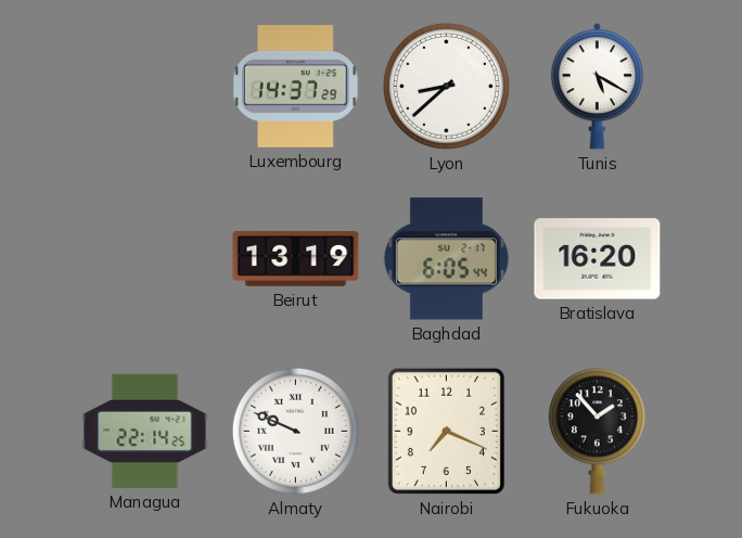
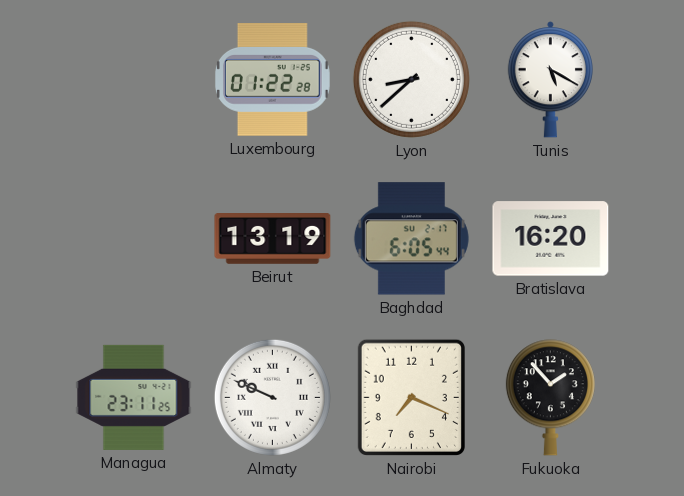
Luxembourg: 14:37 -> 01:22 (272, 80)
Managua: 22:14 -> 23:11 (134, 397)
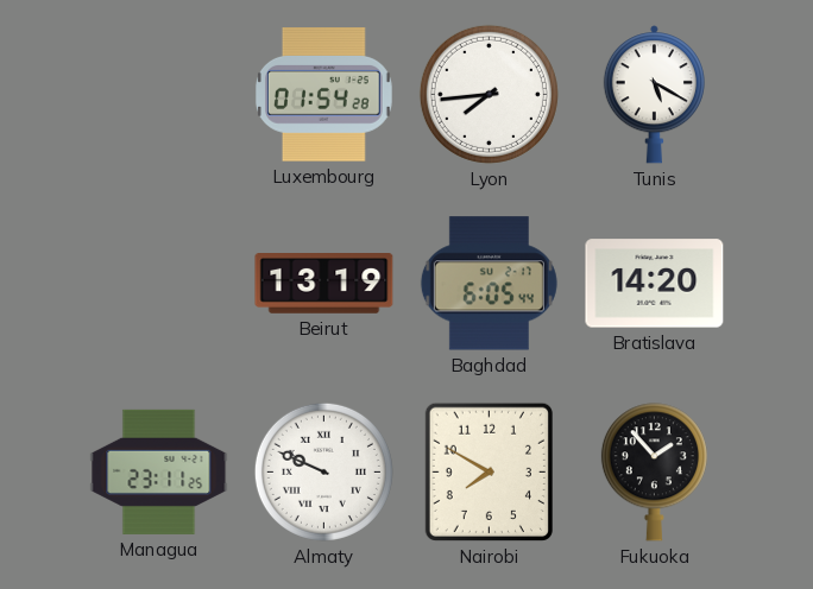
Luxembourg: 01:22 -> 01:54 (323, 95)
Lyon: 8:38 -> 7:44 (489, 94)
Bratislava: 16:20 -> 14:20 (655, 284)
Nairobi: 7:19 -> 7:50 (489, 471)
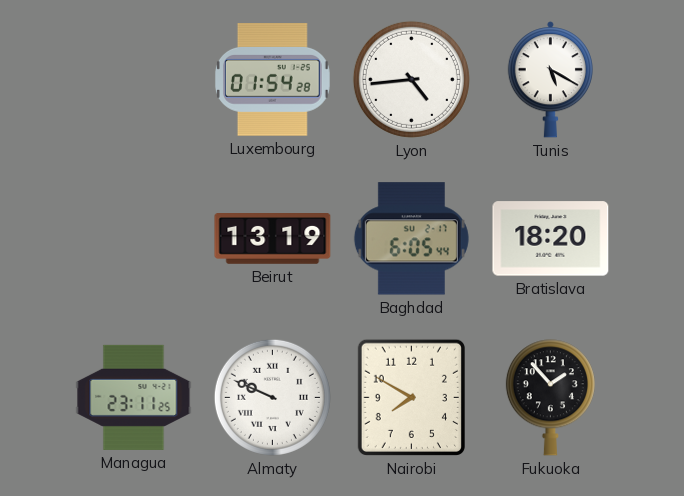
Lyon: 7:44 -> 4:44 (411, 79)
Bratislava: 14:20 -> 18:20 (551, 239)
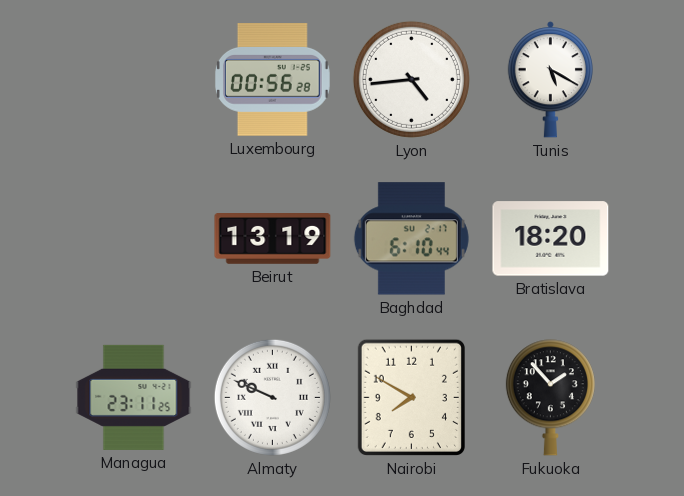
Luxembourg: 01:54 -> 00:56 (272, 80)
Baghdad: 6:05 -> 6:10 (411, 239)
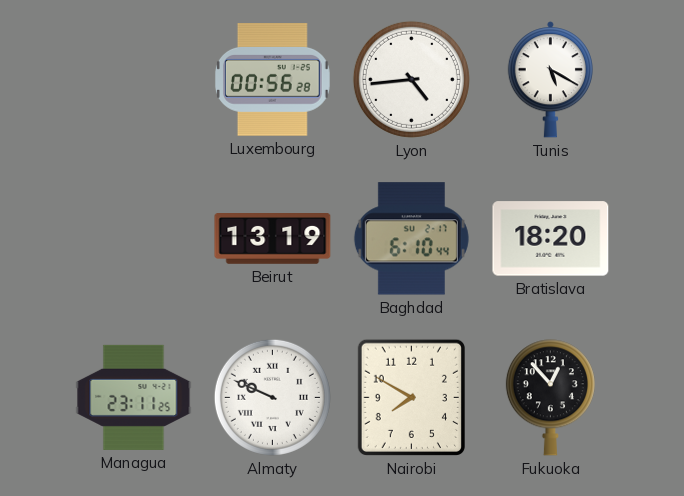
Fukuoka: 1:53 -> 12:53 (550, 398)
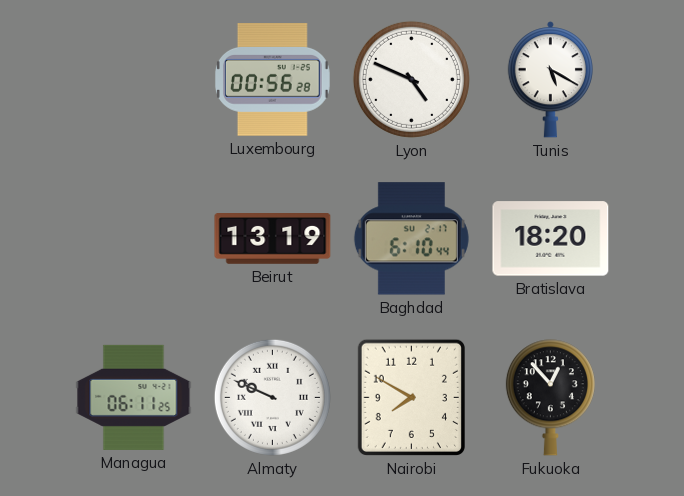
Lyon: 4:44 -> 4:49 (411, 79)
Managua: 23:11 -> 06:11 (134, 397)
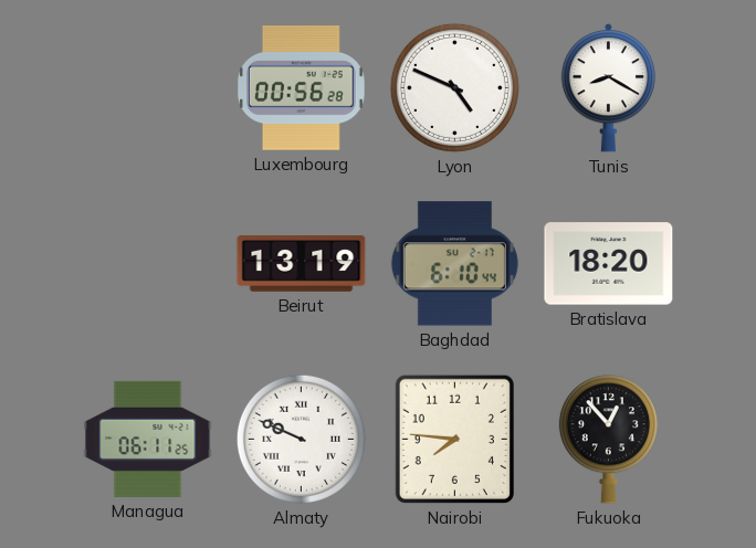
Tunis: 5:20 -> 8:20 (608, 88)
Nairobi: 7:50 -> 7:46 (454, 439)
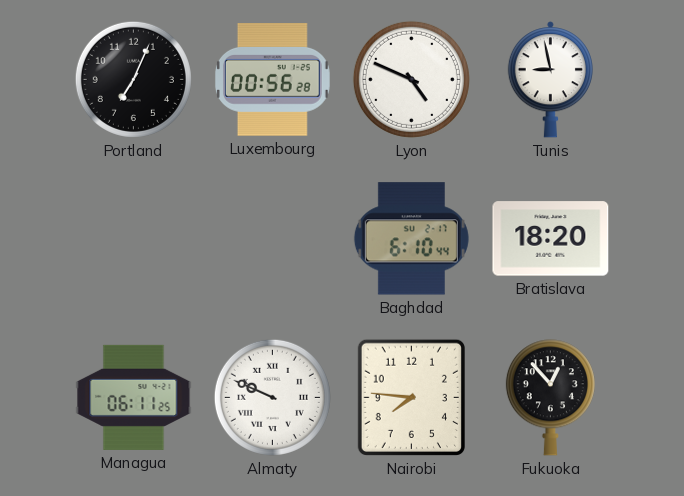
Portland: none -> 7:04 (133, 79)
Tunis: 8:20 -> 8:58 (550, 80)
Beirut: 13:19 -> none (302, 264)
